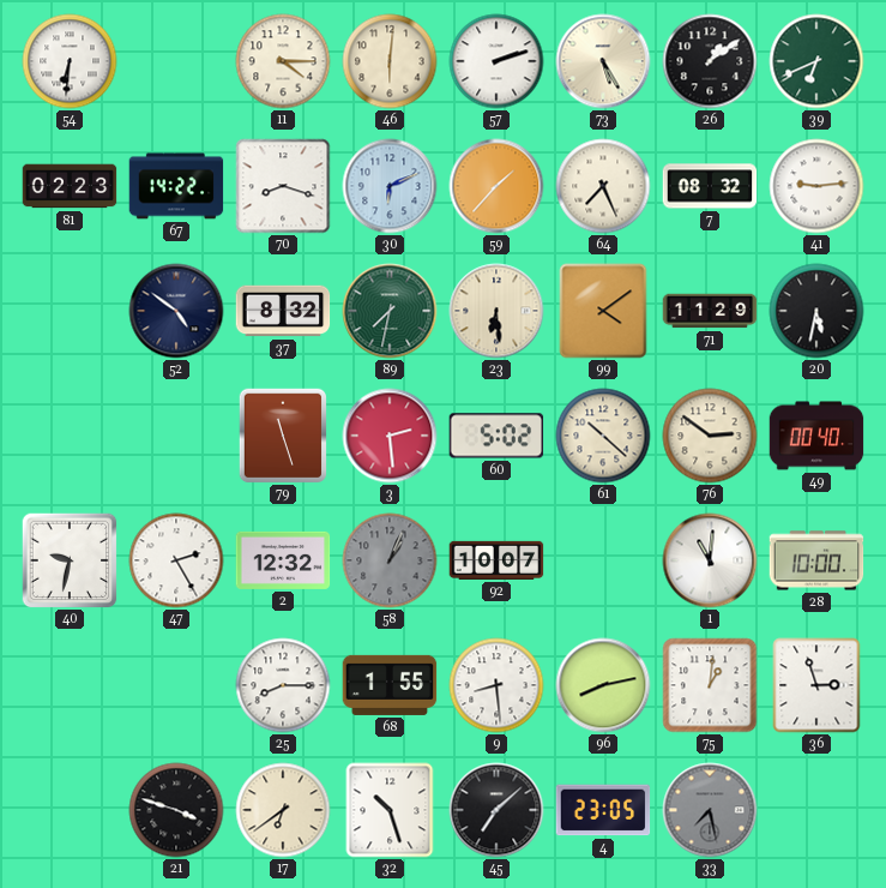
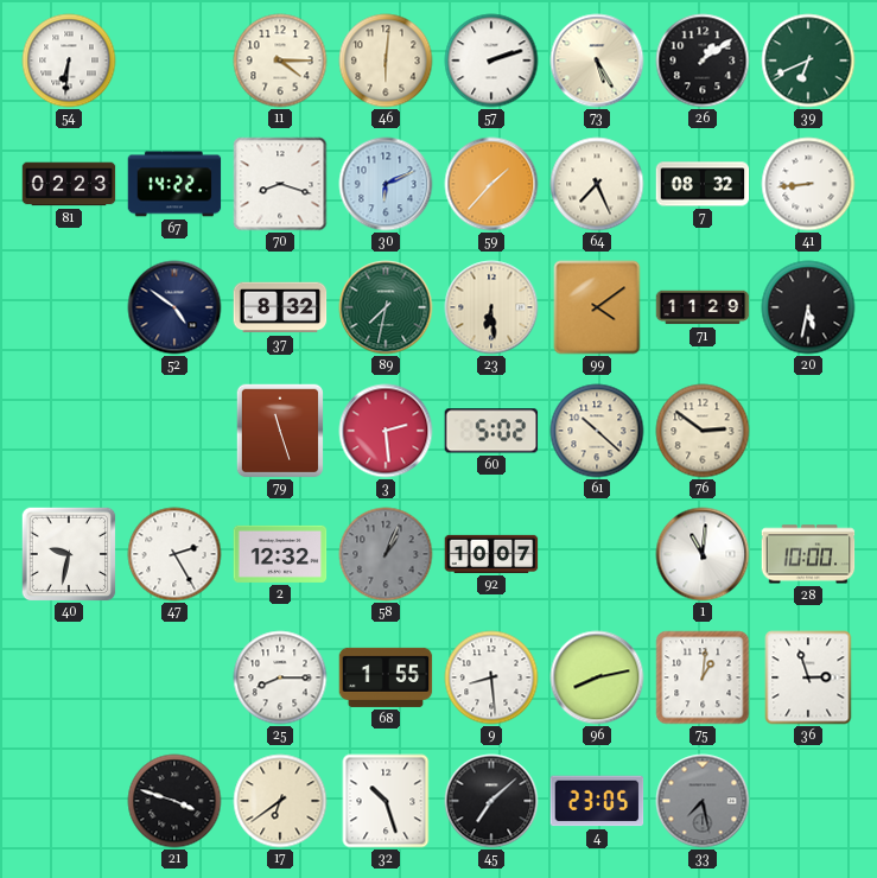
41: 9:14 -> 8:44 (808, 184)
49: 00:40 -> none (816, 436)
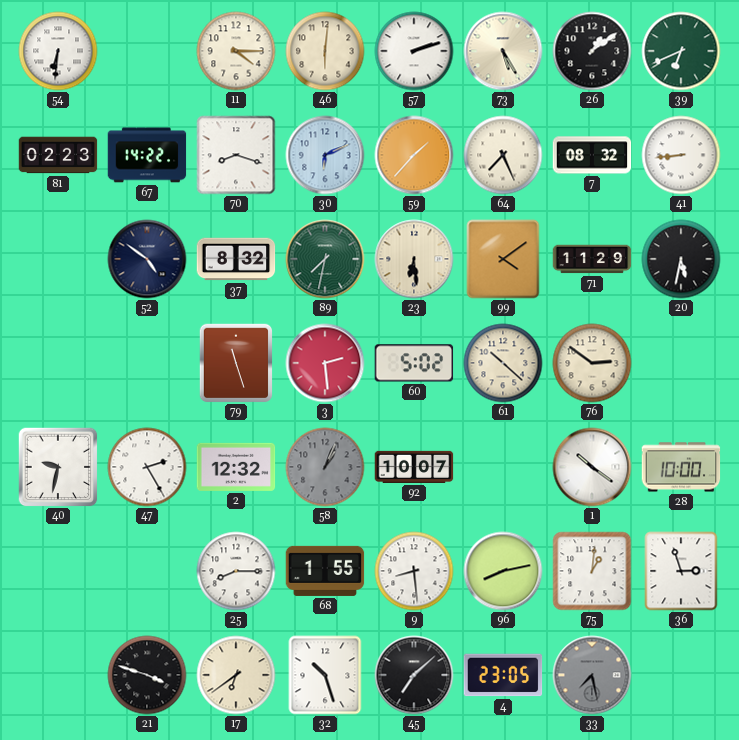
1: 11:01 -> 10:21 (592, 467)
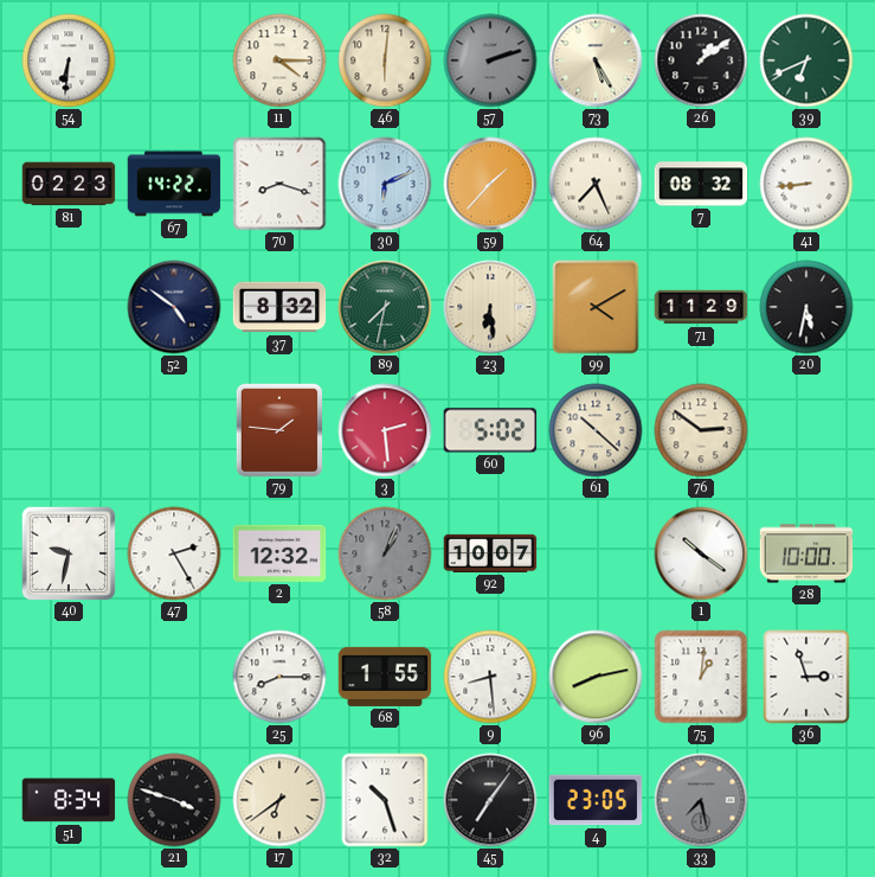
57 dial: white -> grey (490, 60)
99: 4:09 -> 4:10 (596, 307)
79: 11:27 -> 1:46 (278, 430)
51: none -> 8:34 (69, 800)
45: 7:08 -> 7:06 (490, 800)
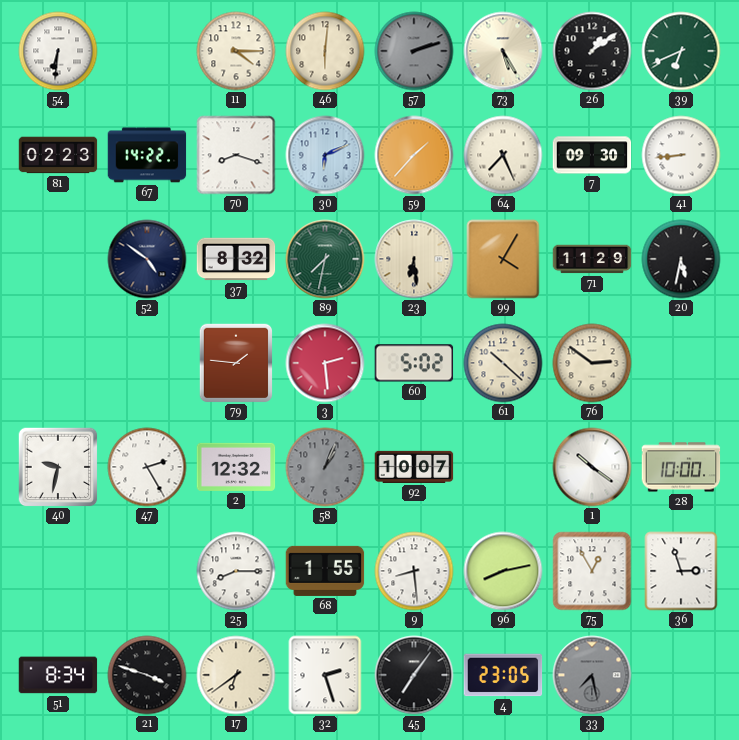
7: 08:32 -> 09:30 (592, 155)
99: 4:10 -> 4:05 (503, 259)
75: 1:01 -> 12:55 (592, 571)
32: 10:27 -> 2:27 (325, 675)
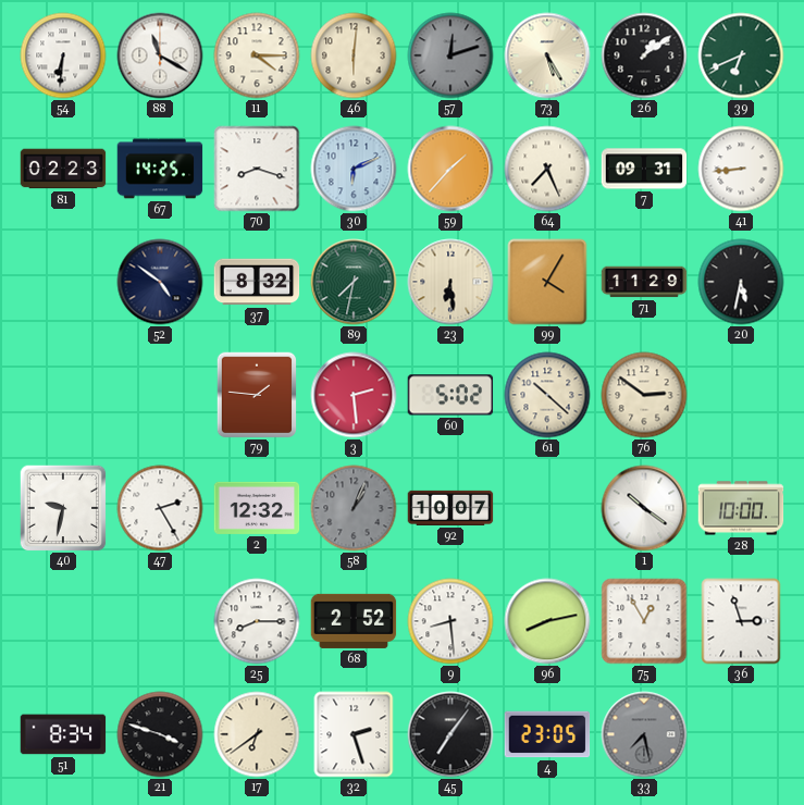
88: none -> 11:20 (160, 55)
57: 2:12 -> 12:12 (450, 55)
67: 14:22 -> 14:25 (160, 169)
7: 09:30 -> 09:31 (644, 169)
68: 1:55 -> 2:52 (354, 621)
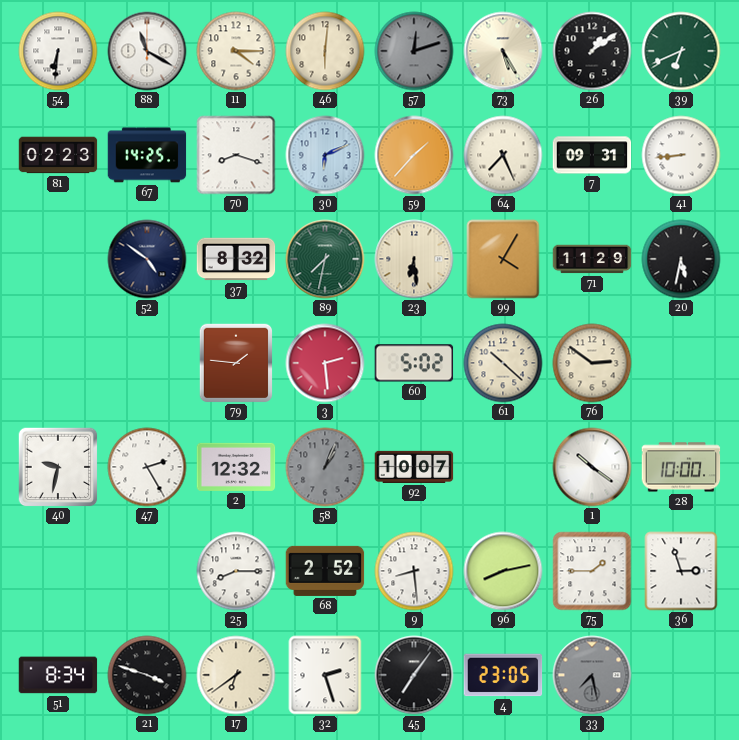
75: 12:55 -> 1:45 (592, 571)
